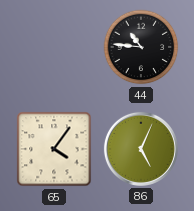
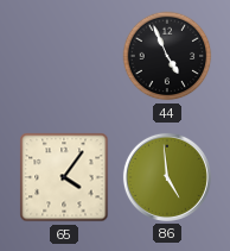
44: 10:46 -> 4:56 (167, 56)
86: 5:04 -> 4:59 (167, 177)
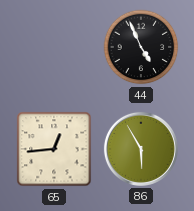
65: 4:06 -> 12:44 (54, 149)
86: 4:59 -> 5:55 (141, 149)
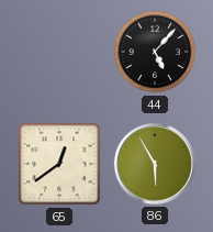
44: 4:56 -> 5:07 (155, 52)
65: 12:44 -> 12:39 (59, 164)
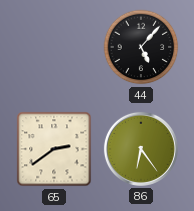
65: 12:39 -> 2:39 (54, 149)
86: 5:55 -> 6:24 (141, 149)
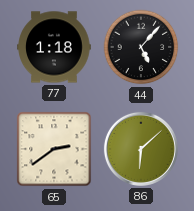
77: none -> 1:18 (54, 47)
86: 6:24 -> 6:08 (141, 149)
